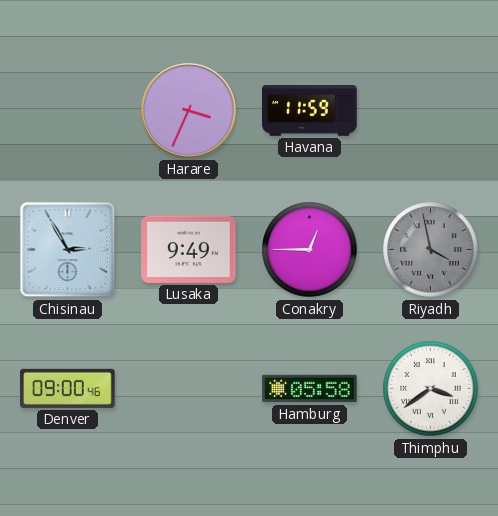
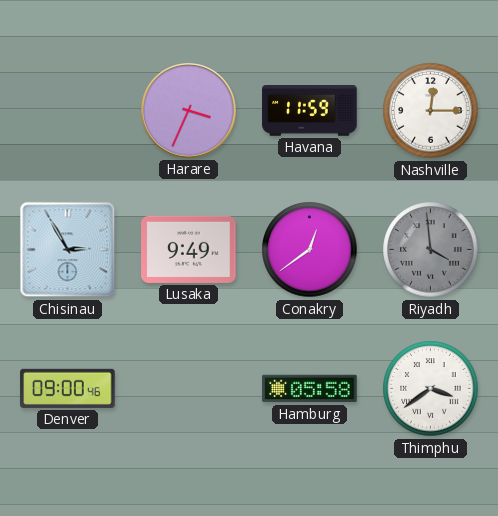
Nashville: none -> 12:15 (431, 111)
Conakry: 12:45 -> 12:39 (310, 250)
Riyadh: 3:58 -> 3:59 (431, 250)
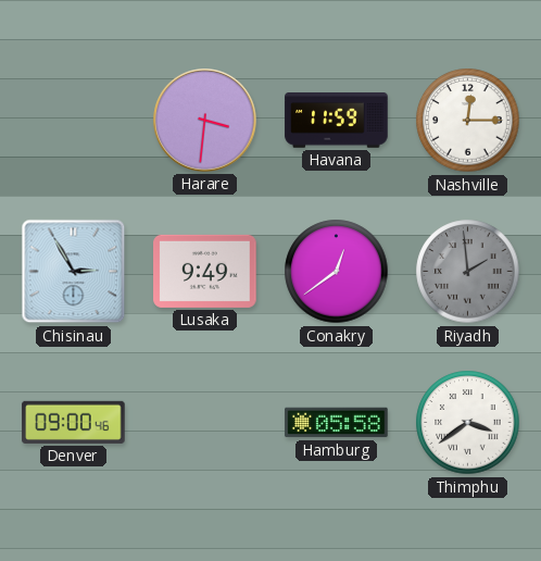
Harare: 3:34 -> 3:31 (205, 121)
Riyadh: 3:59 -> 1:59 (468, 272)
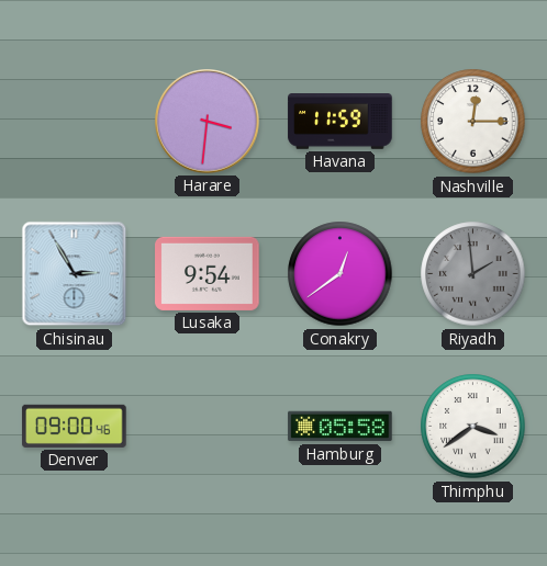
Lusaka: 9:49 -> 9:54 (208, 273)
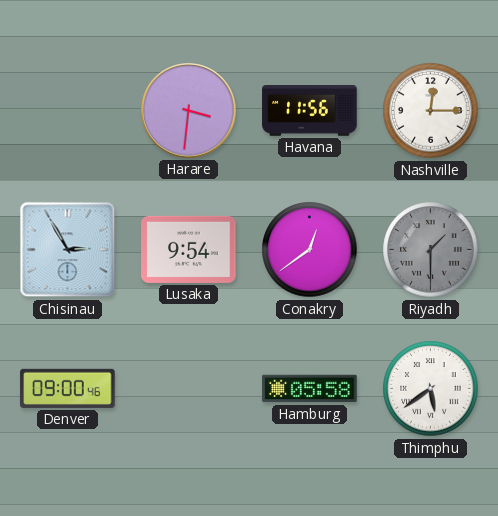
Havana: 11:59 -> 11:56 (310, 111)
Riyadh: 1:59 -> 1:30 (431, 250)
Thimphu: 3:39 -> 5:39 (431, 389)
